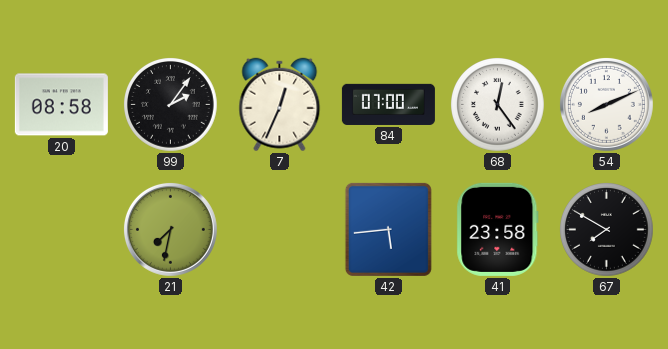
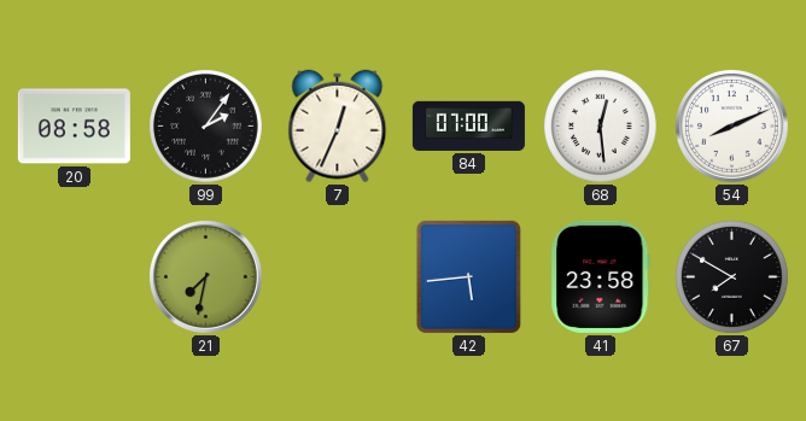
68: 12:24 -> 12:29 (601, 127)
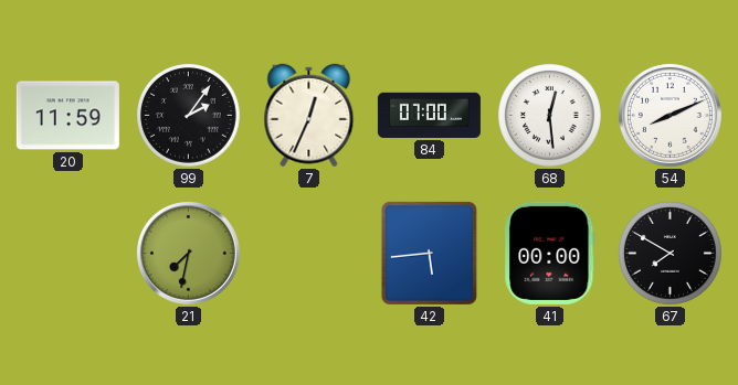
20: 08:58 -> 11:59 (67, 116)
41: 23:58 -> 00:00 (550, 253)
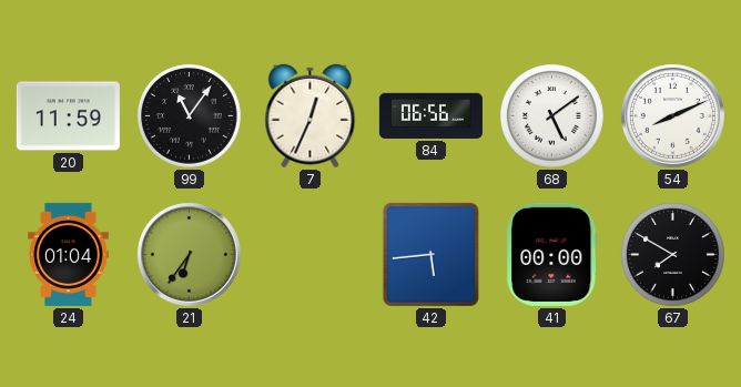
99: 2:06 -> 11:06 (190, 116)
84: 07:00 -> 06:56 (430, 115)
68: 12:29 -> 5:09 (552, 116)
24: none -> 01:04 (69, 254)
21: 7:32 -> 6:36 (189, 254)
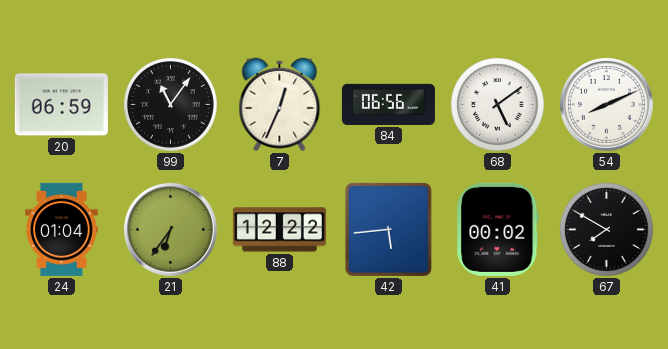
20: 11:59 -> 06:59 (61, 105)
88: none -> 12:22 (279, 230)
41: 00:00 -> 00:02 (498, 229)
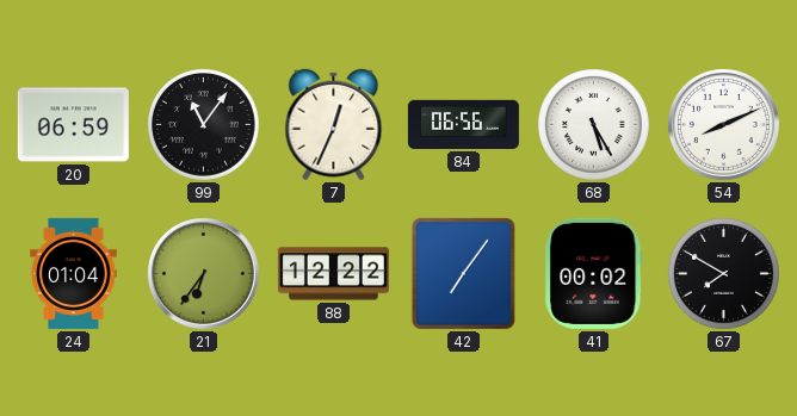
68: 5:09 -> 5:25 (594, 125)
42: 5:44 -> 7:06 (463, 273)
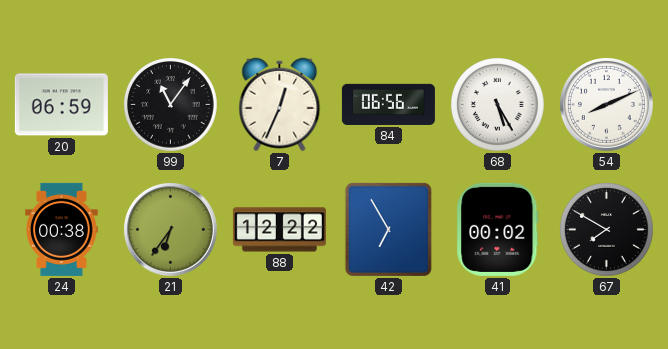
24: 01:04 -> 00:38 (62, 229)
42: 7:06 -> 6:55 (388, 229)
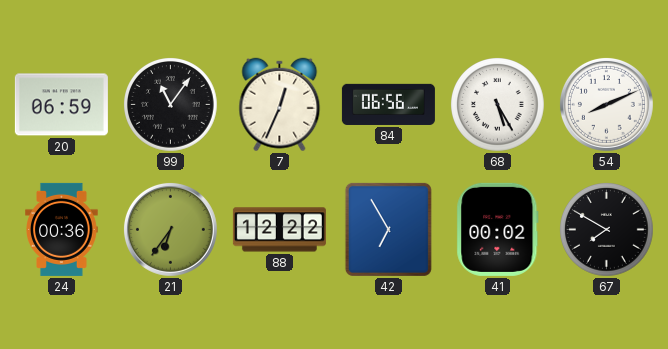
24: 00:38 -> 00:36 (62, 229)
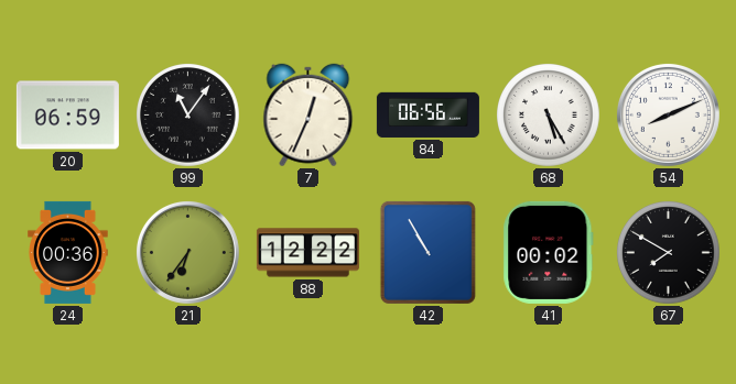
42: 6:55 -> 10:55 (427, 252)
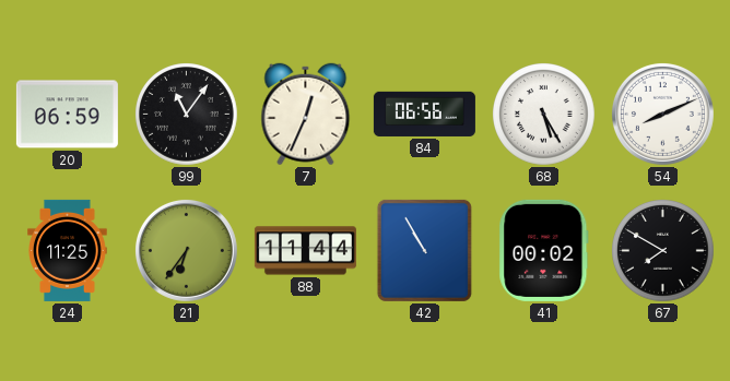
24: 00:36 -> 11:25 (68, 250)
88: 12:22 -> 11:44 (305, 251)
